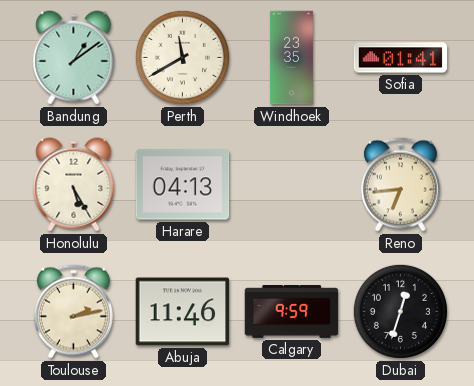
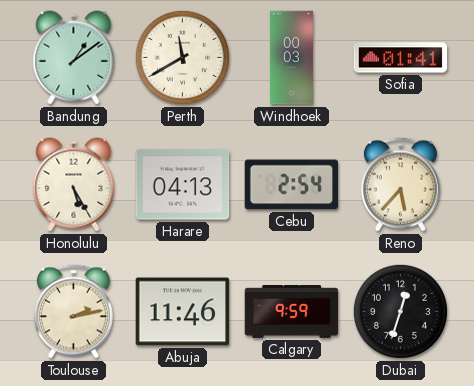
Windhoek: 23:35 -> 00:03 (292, 58)
Cebu: none -> 2:54 (292, 185)
Reno: 6:44 -> 5:37 (400, 185)
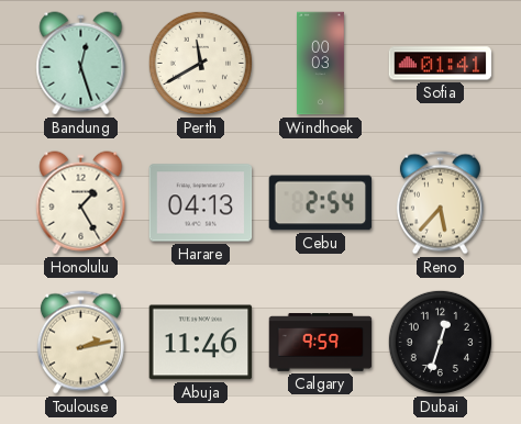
Bandung: 1:09 -> 12:27 (81, 64)
Honolulu: 5:25 -> 1:25 (81, 203)
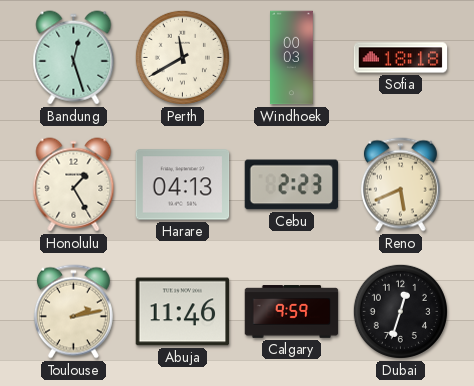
Sofia: 01:41 -> 18:18 (401, 58)
Cebu: 2:54 -> 2:23 (292, 185)
Reno: 5:37 -> 5:41 (400, 185)
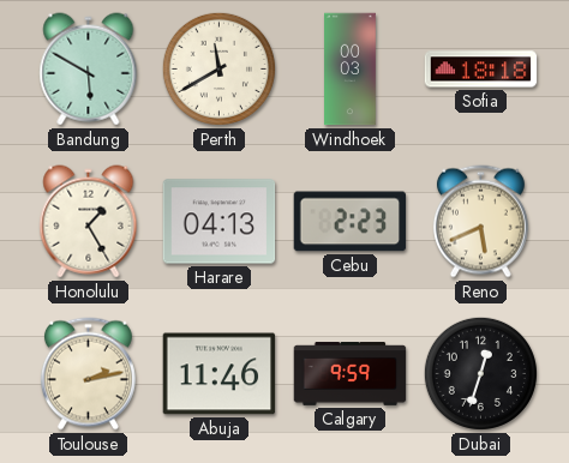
Bandung: 12:27 -> 5:50 (89, 70)
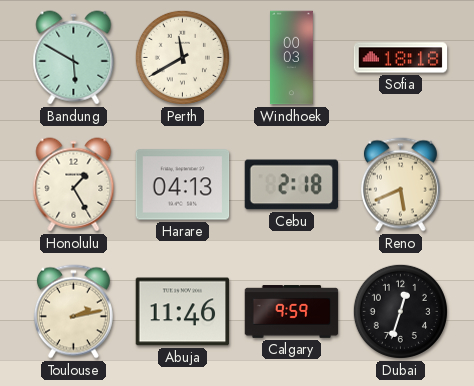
Cebu: 2:23 -> 2:18 (292, 185)
